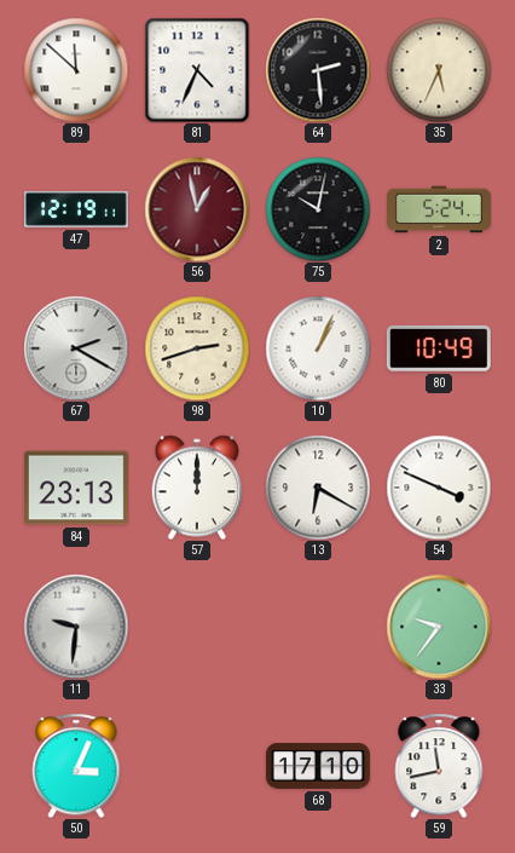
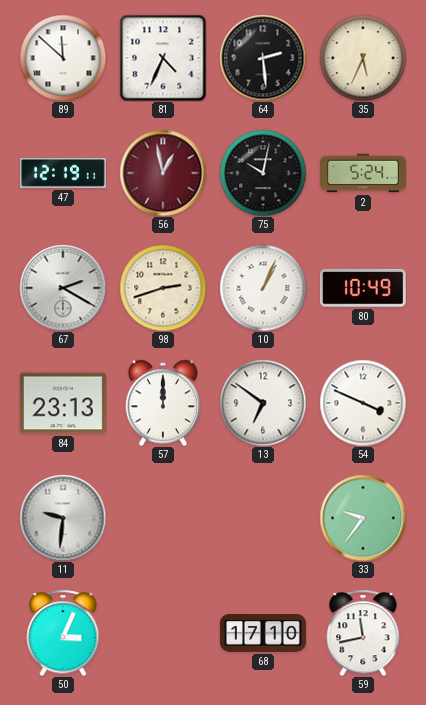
13: 6:20 -> 6:51 (263, 403)
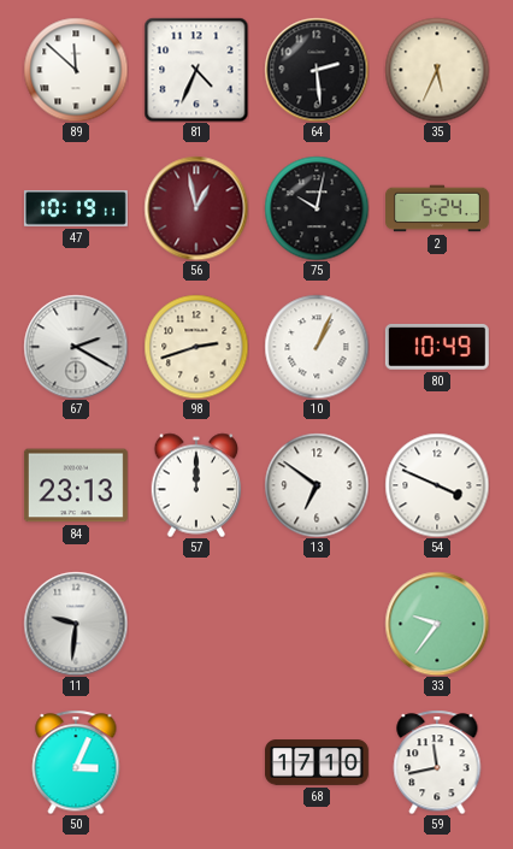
47: 12:19 -> 10:19 (76, 208)
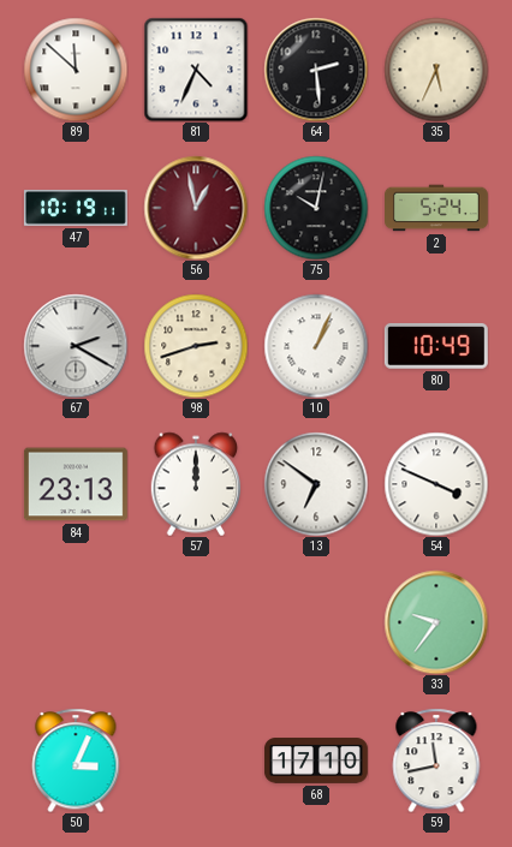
11: 9:31 -> none (76, 624)
